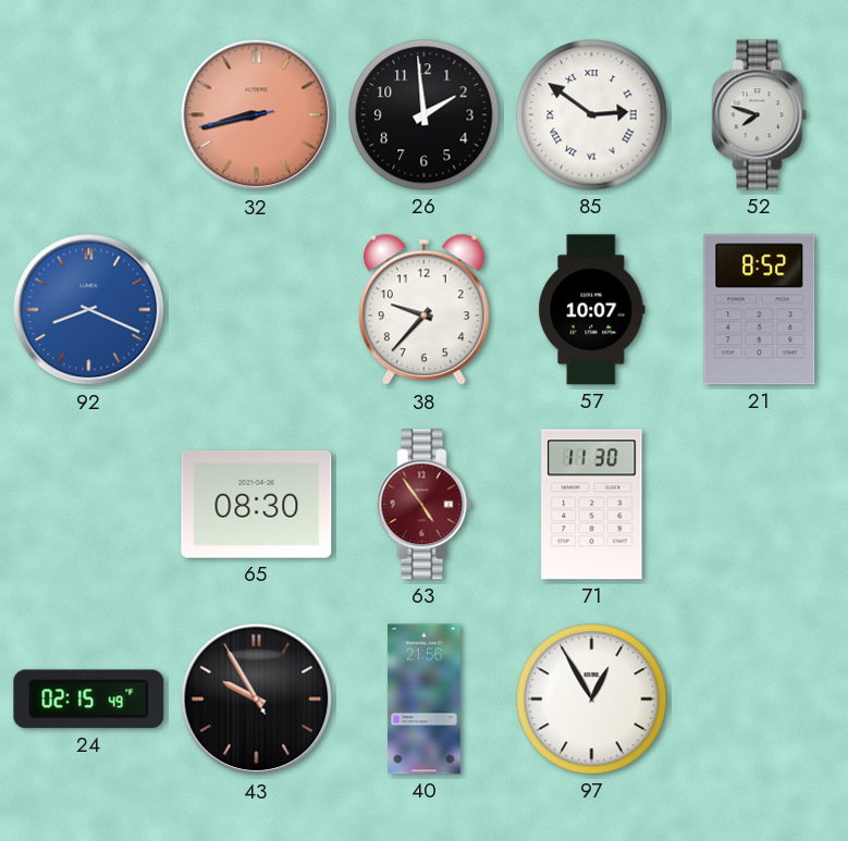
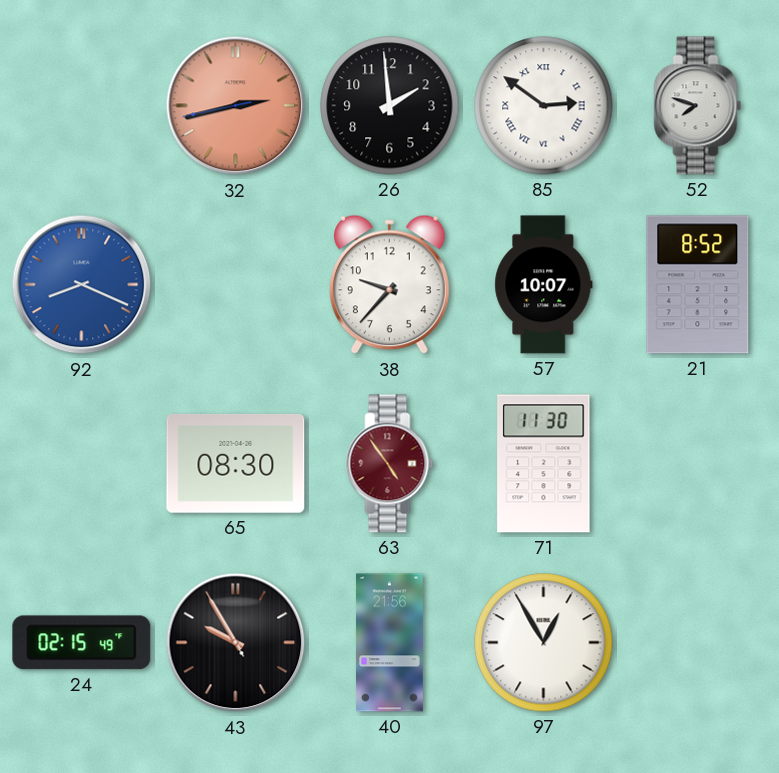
32: 8:42 -> 2:42 (236, 106)
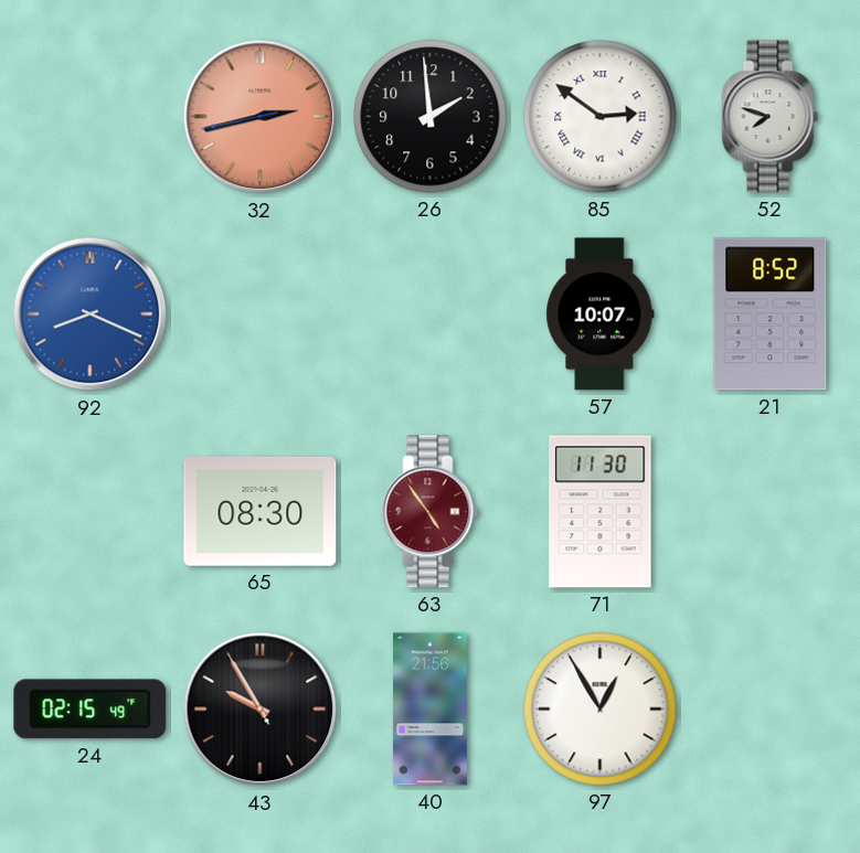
38: 9:37 -> none (389, 285)
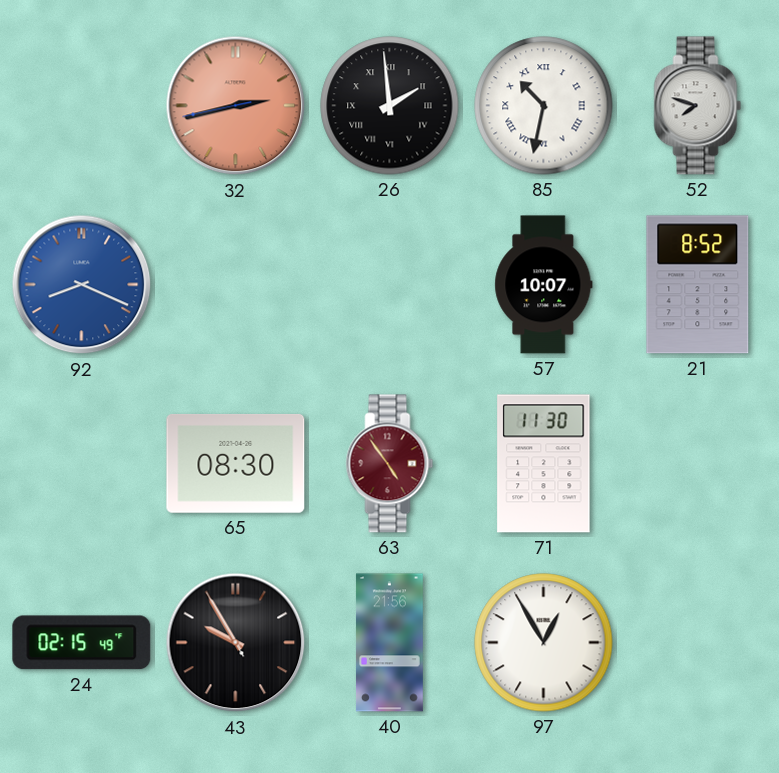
26 numerals: Arabic -> Roman (390, 106)
85: 2:51 -> 10:32 (544, 106)
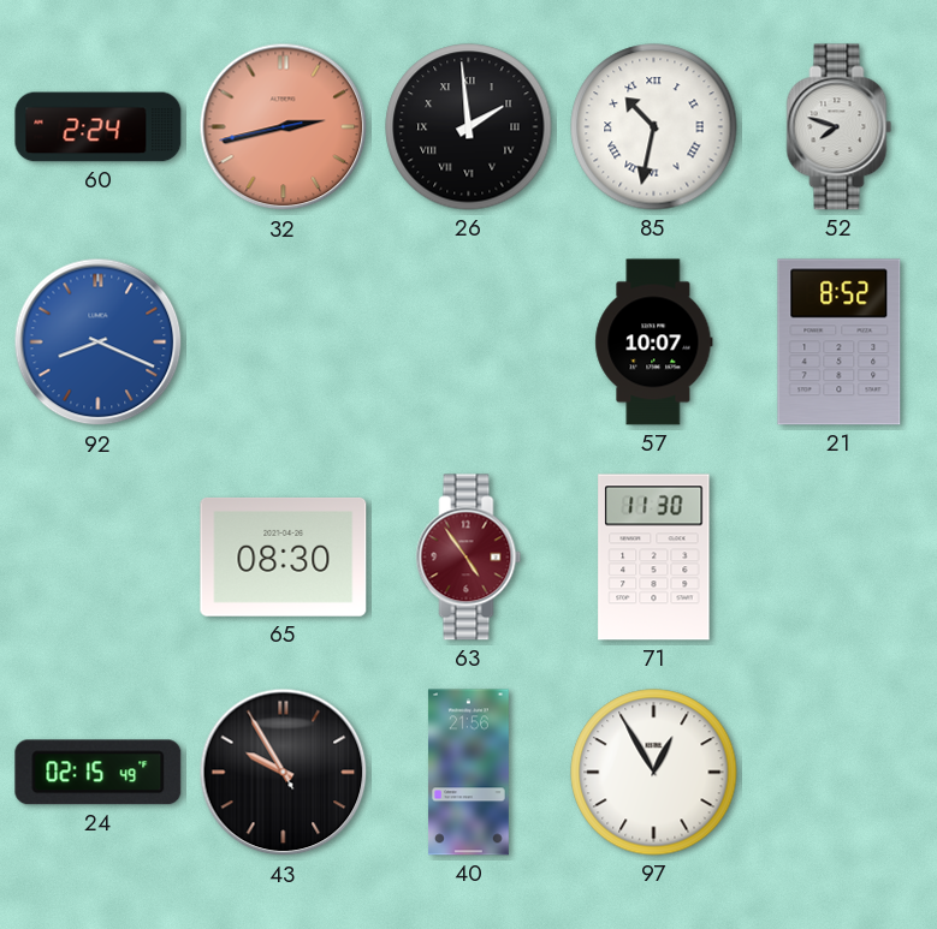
60: none -> 2:24 (99, 127)
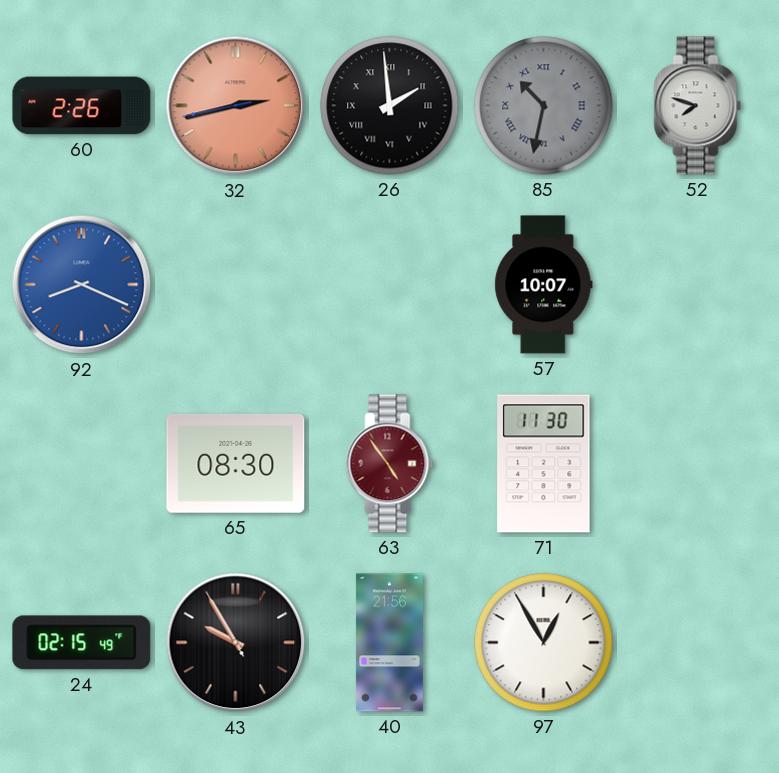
60: 2:24 -> 2:26 (82, 106)
85 dial: white -> grey (544, 106)
21: 8:52 -> none (840, 343)
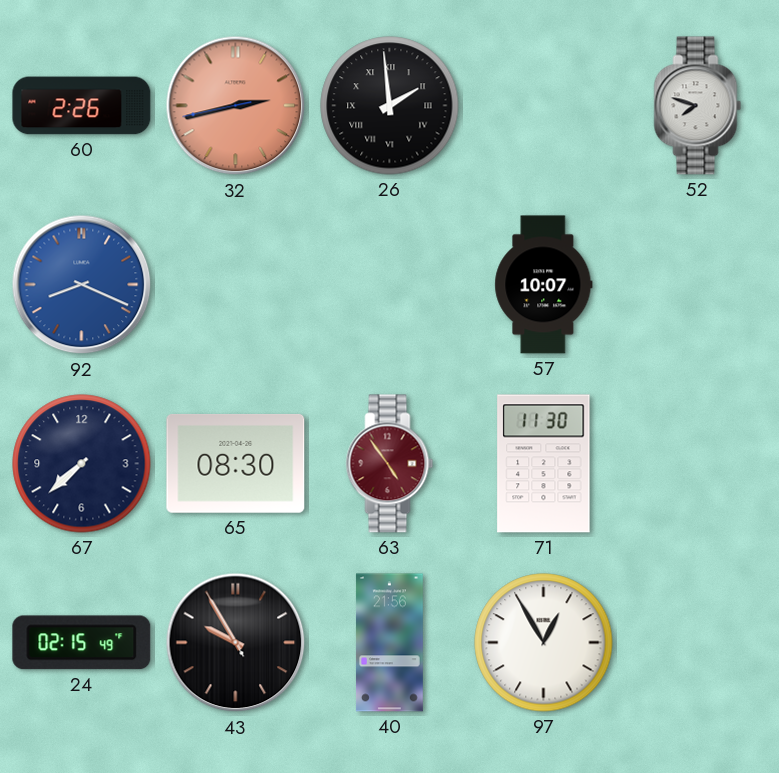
85: 10:32 -> none (544, 106)
67: none -> 7:38 (82, 464)
